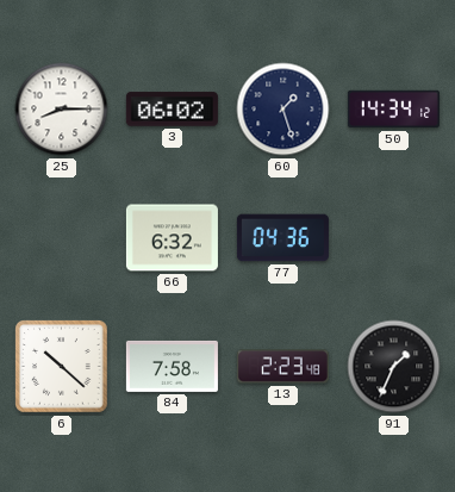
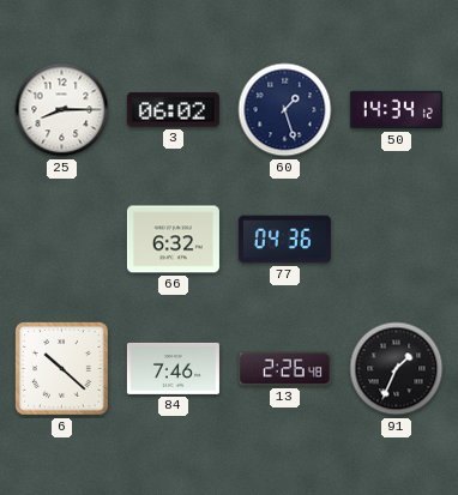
84: 7:58 -> 7:46 (173, 368)
13: 2:23 -> 2:26 (284, 369)
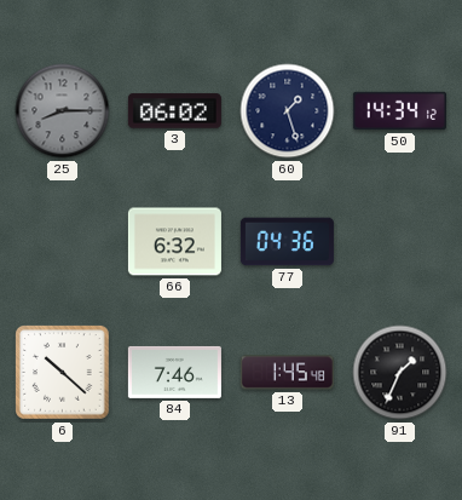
25 dial: white -> grey (63, 111)
13: 2:26 -> 1:45 (287, 373)
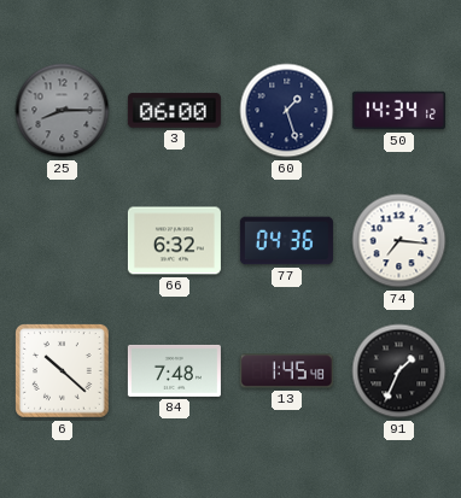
3: 06:02 -> 06:00 (174, 111)
74: none -> 7:16 (399, 241)
84: 7:46 -> 7:48 (174, 370)
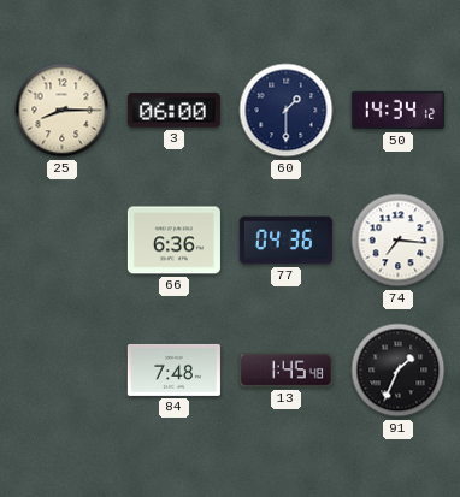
25 dial: grey -> cream (63, 111)
60: 1:27 -> 1:30 (287, 111)
66: 6:32 -> 6:36 (173, 241)
6: 10:22 -> none (63, 371)
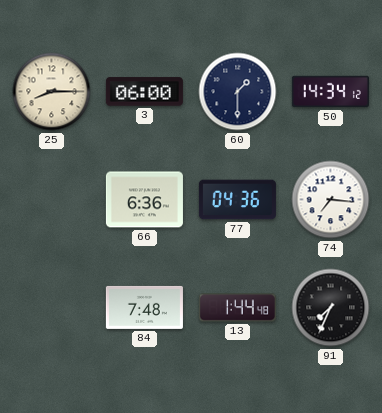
13: 1:45 -> 1:44 (237, 308)
91: 1:34 -> 7:34 (331, 308)
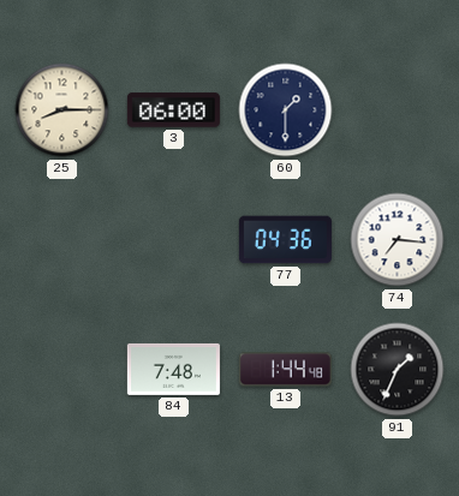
50: 14:34 -> none (330, 92)
66: 6:36 -> none (144, 200)
91: 7:34 -> 1:34 (398, 370)
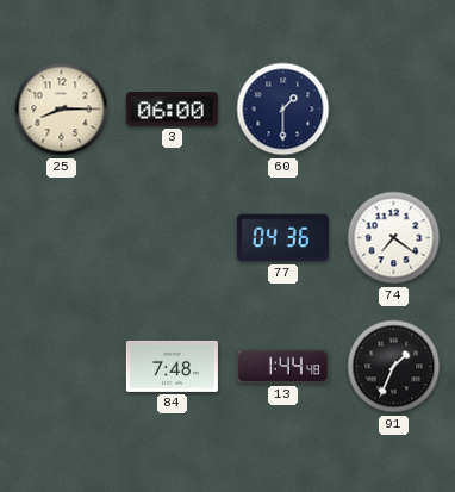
74: 7:16 -> 7:21 (394, 238)
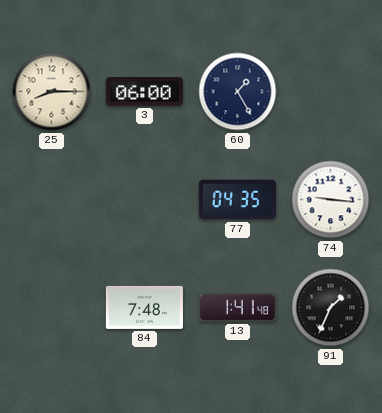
60: 1:30 -> 1:25 (238, 92)
77: 04:36 -> 04:35 (237, 200)
74: 7:21 -> 9:16 (331, 200)
13: 1:44 -> 1:41 (237, 308)
